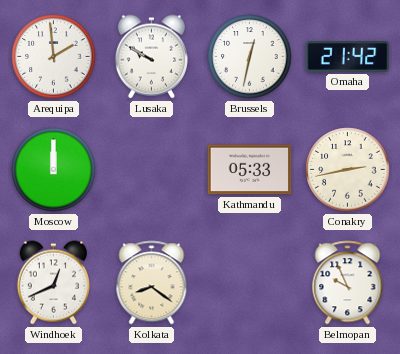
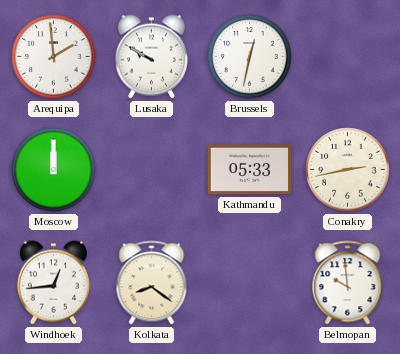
Omaha: 21:42 -> none (348, 56)
Windhoek: 12:41 -> 12:44 (53, 283)
Belmopan: 9:56 -> 9:59 (348, 283)
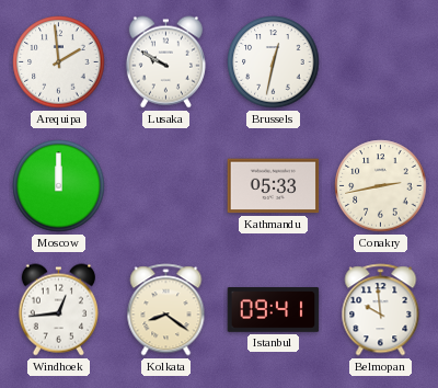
Istanbul: none -> 09:41 (274, 310)
